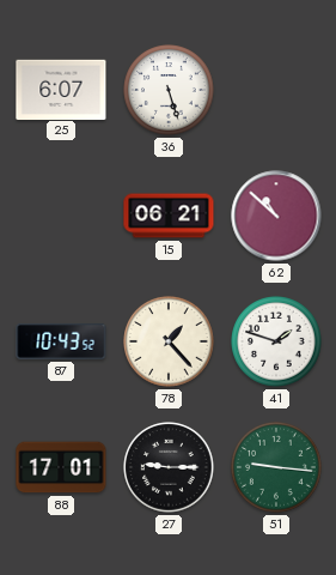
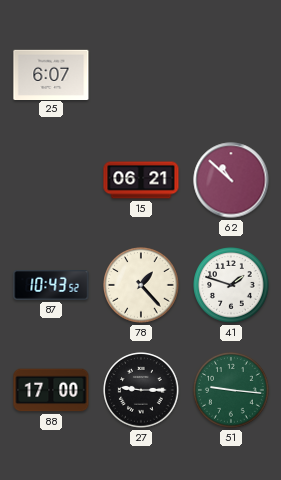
36: 5:27 -> none (169, 90)
88: 17:01 -> 17:00 (51, 390)
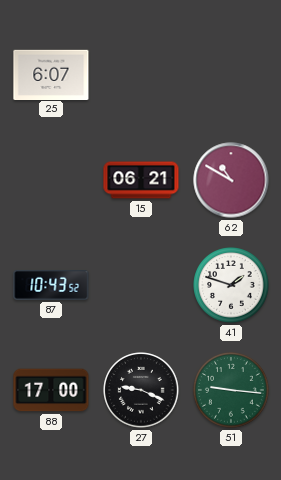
62: 10:52 -> 10:50 (231, 180)
78: 1:23 -> none (141, 285)
27: 9:15 -> 9:19 (141, 390)
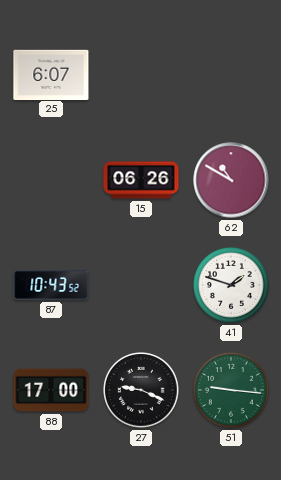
15: 06:21 -> 06:26 (141, 180)
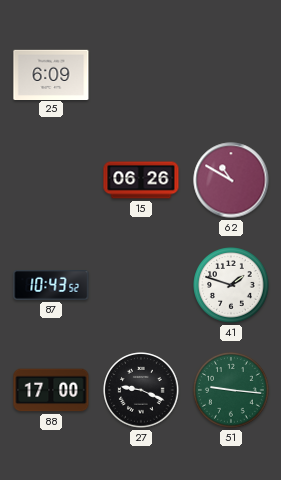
25: 6:07 -> 6:09 (51, 74)
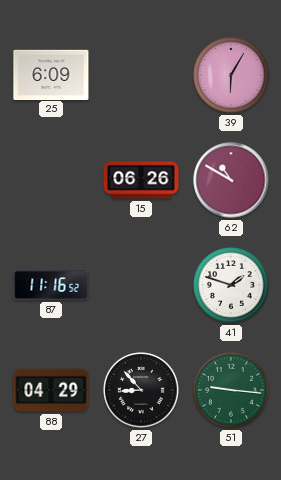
39: none -> 6:05 (231, 75)
87: 10:43 -> 11:16 (51, 285)
88: 17:00 -> 04:29 (51, 390)
27: 9:19 -> 8:53 (141, 390)
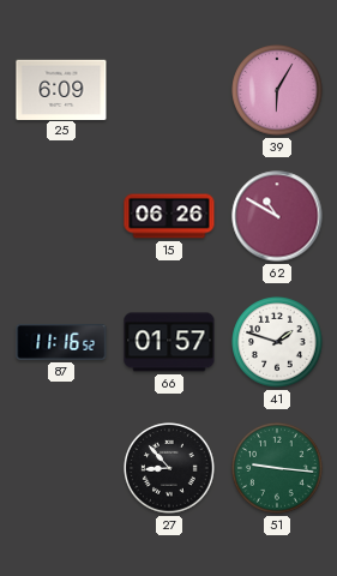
66: none -> 01:57 (169, 342)
88: 04:29 -> none (51, 390)
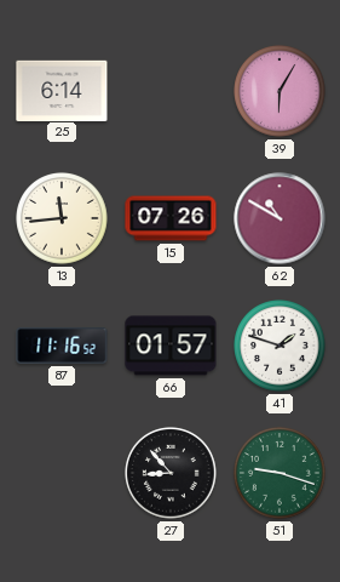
25: 6:09 -> 6:14 (62, 90)
13: none -> 11:44 (62, 218)
15: 06:26 -> 07:26 (171, 218)
51: 9:16 -> 9:18 (280, 473)
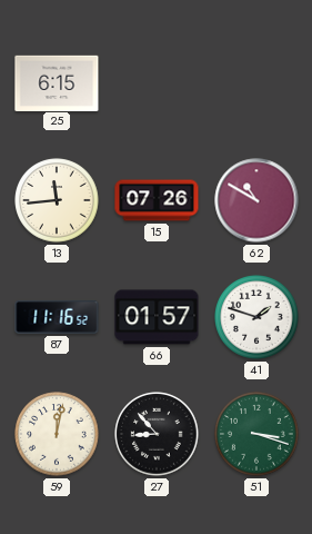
25: 6:14 -> 6:15 (57, 82)
39: 6:05 -> none (280, 91)
59: none -> 12:02 (57, 434)
51: 9:18 -> 3:18 (256, 434)
